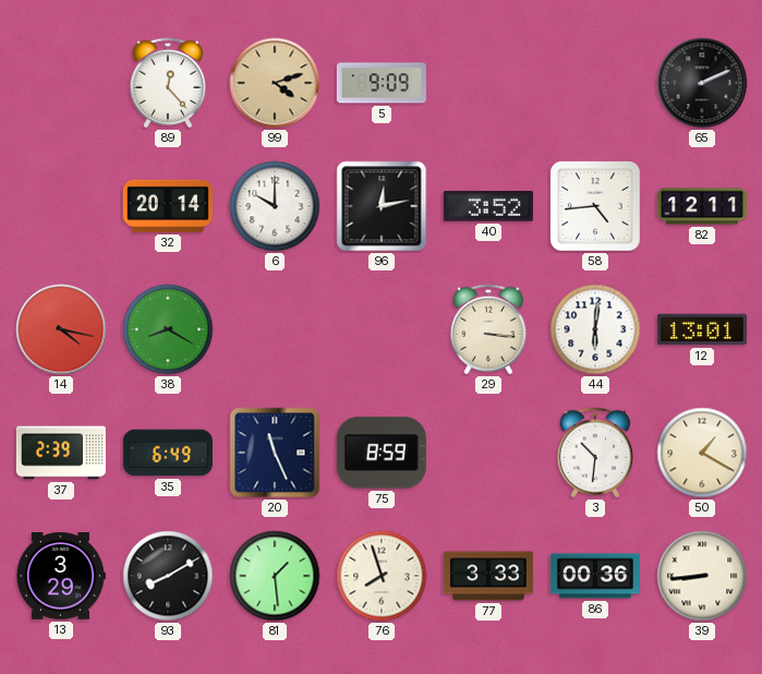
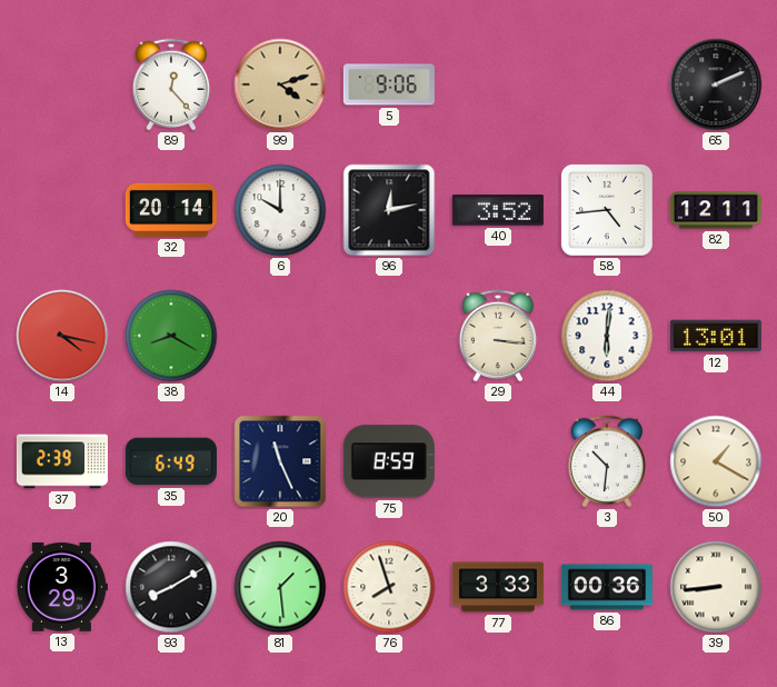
5: 9:09 -> 9:06 (389, 84)
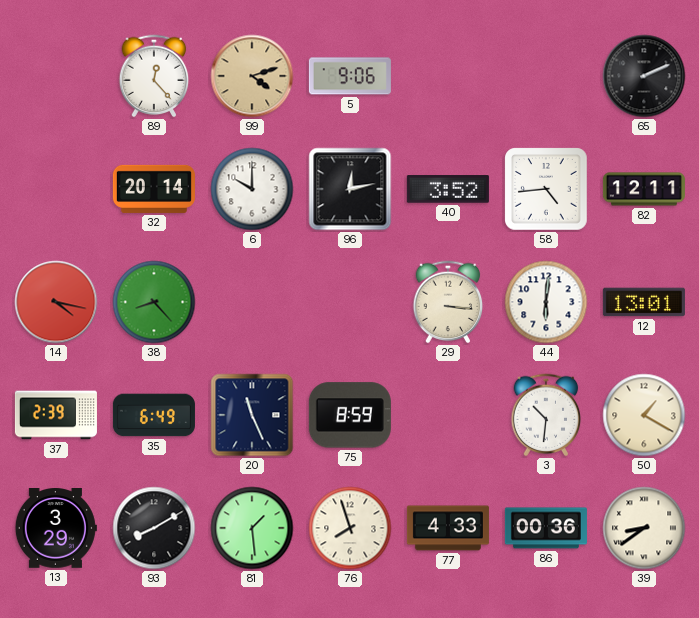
38: 8:20 -> 8:23 (154, 302)
77: 3:33 -> 4:33 (448, 528)
39: 8:44 -> 8:39 (644, 528)
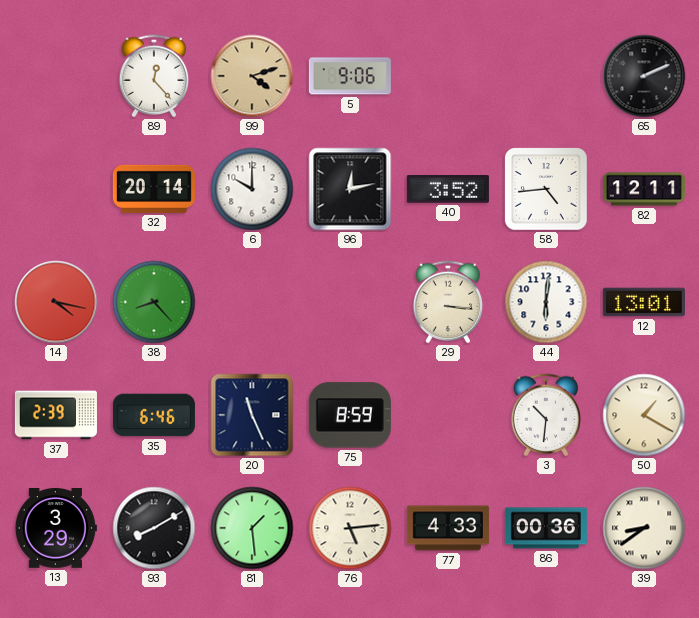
35: 6:49 -> 6:46 (154, 415)
76: 7:57 -> 5:14 (350, 528)
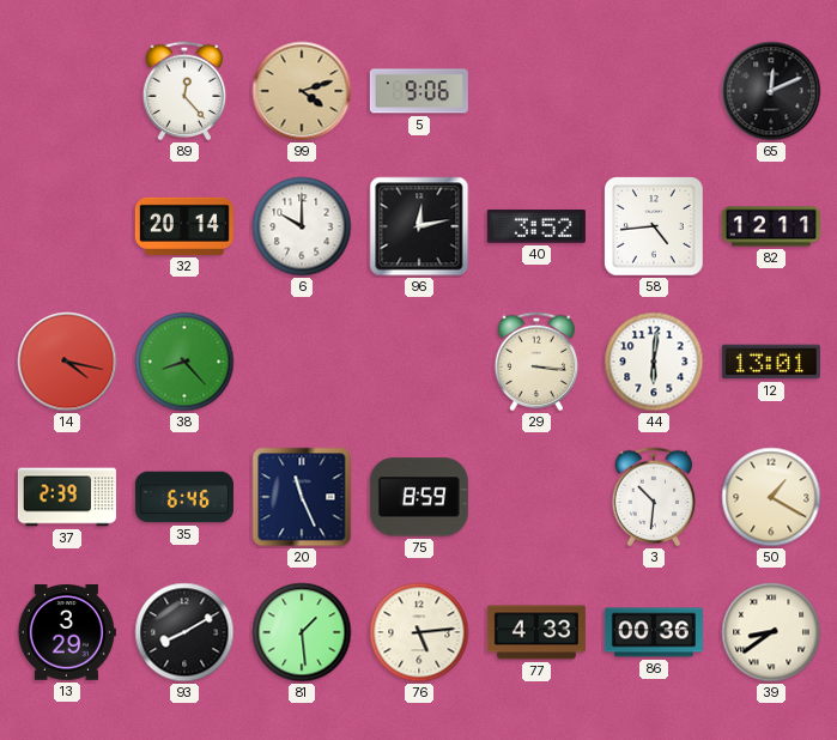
65: 2:11 -> 12:11 (771, 91)
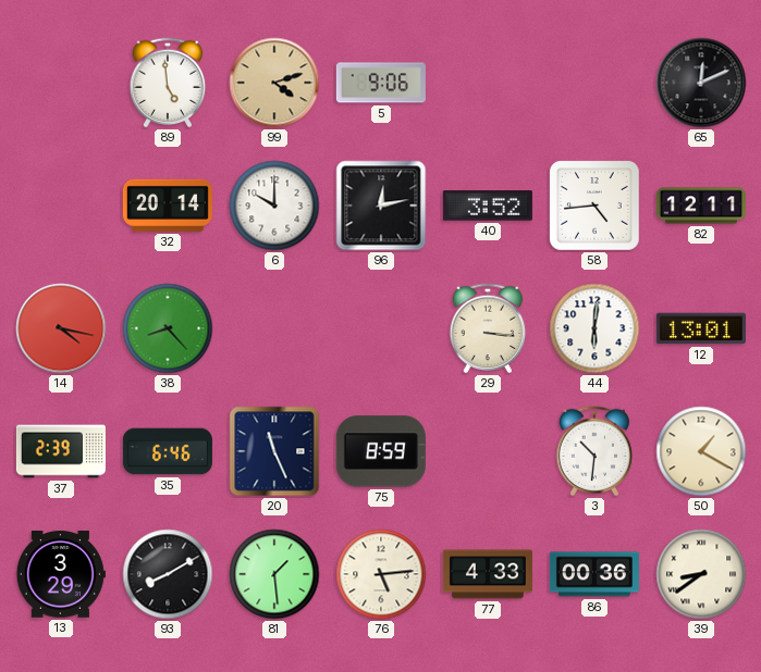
89: 12:23 -> 4:59 (168, 83)
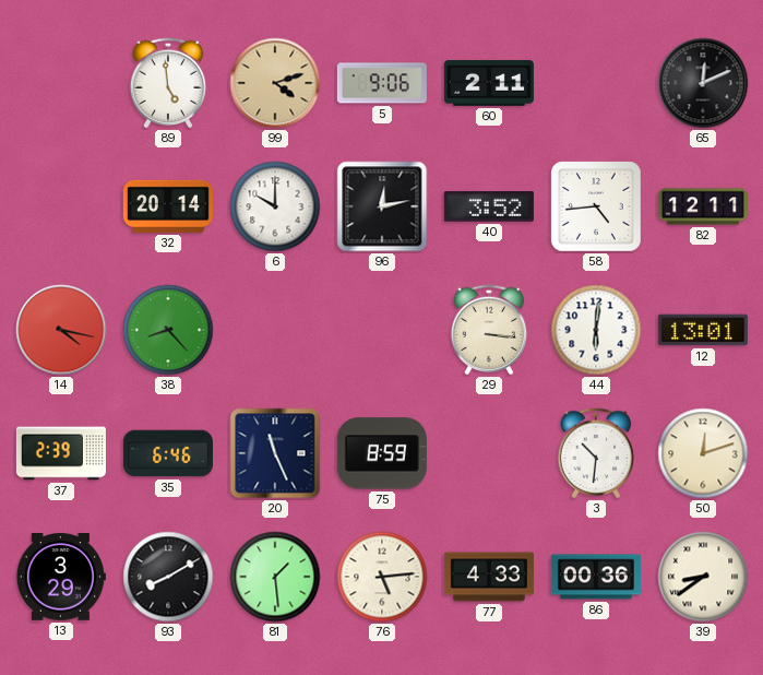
60: none -> 2:11 (489, 83)
50: 1:20 -> 12:12 (703, 453)
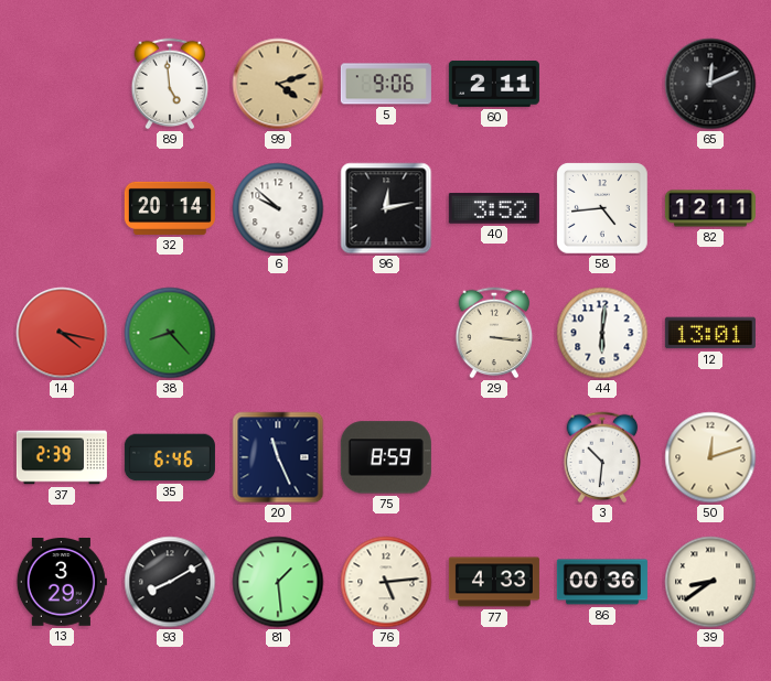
6: 10:00 -> 9:52 (278, 208)
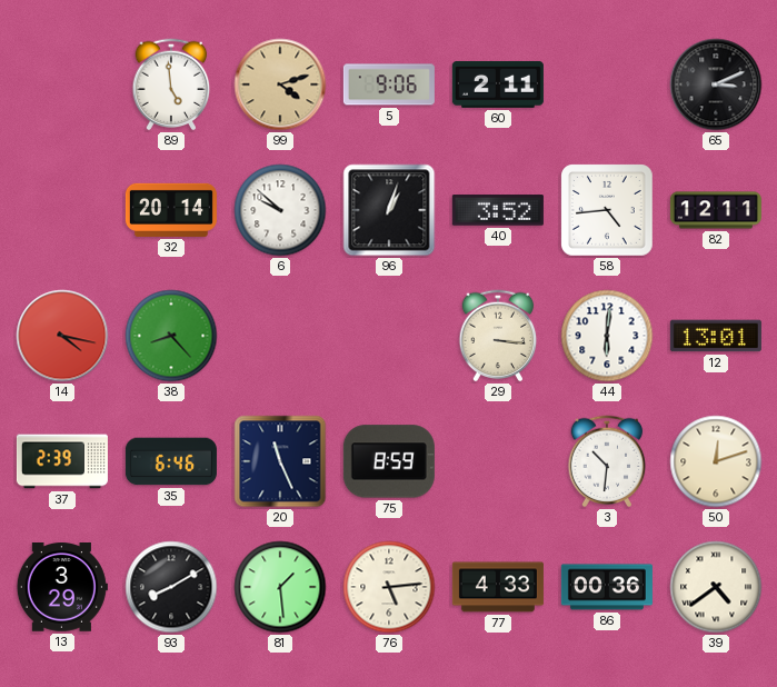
65: 12:11 -> 3:11 (716, 84)
96: 12:13 -> 1:03 (389, 210)
39: 8:39 -> 4:39 (716, 587)
